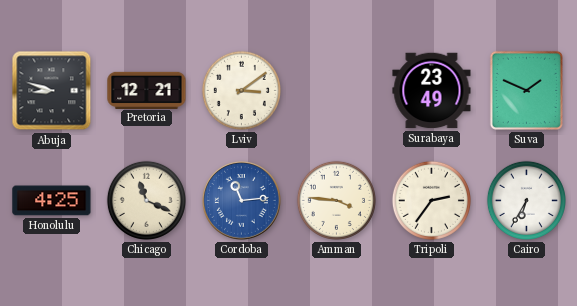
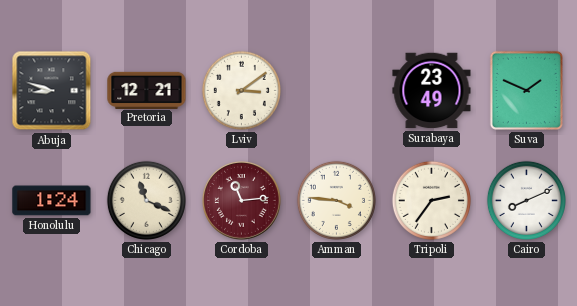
Honolulu: 4:25 -> 1:24 (52, 201)
Cordoba dial: blue -> burgundy (242, 201)
Cairo: 6:35 -> 8:11 (526, 200)
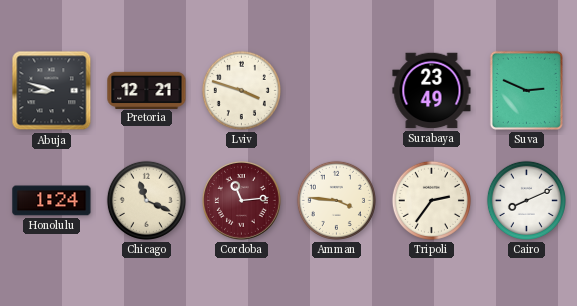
Lviv: 3:09 -> 3:48 (241, 90)
Suva: 1:49 -> 2:49 (526, 90)
